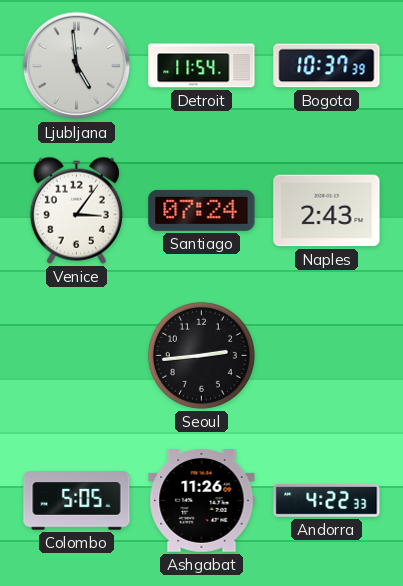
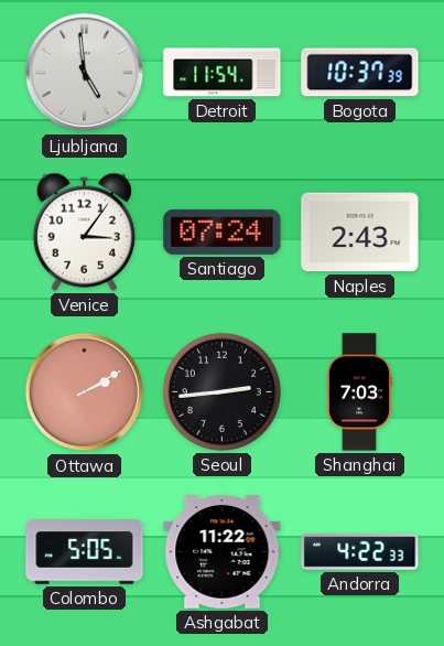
Ottawa: none -> 2:10 (85, 392)
Shanghai: none -> 7:03 (359, 392)
Ashgabat: 11:26 -> 11:22 (223, 552)
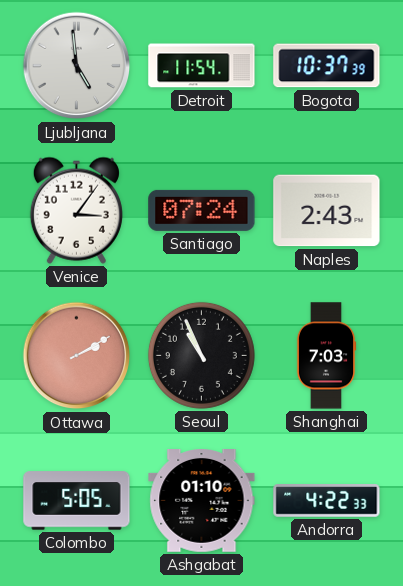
Seoul: 2:44 -> 10:56 (201, 355)
Ashgabat: 11:22 -> 01:10 (202, 501)
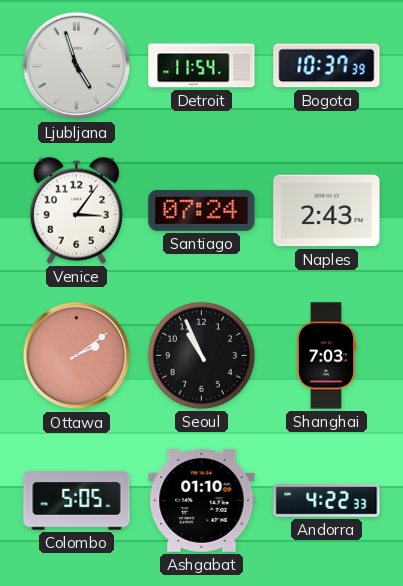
Ljubljana: 4:59 -> 4:57 (77, 66)
Ottawa: 2:10 -> 2:09 (77, 356)
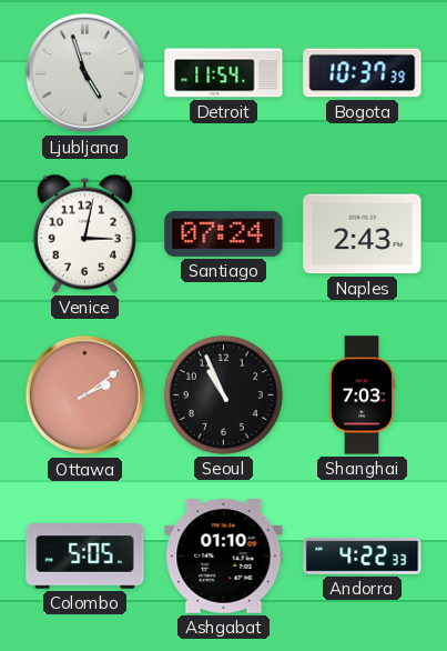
Venice: 3:06 -> 3:02 (84, 233)
